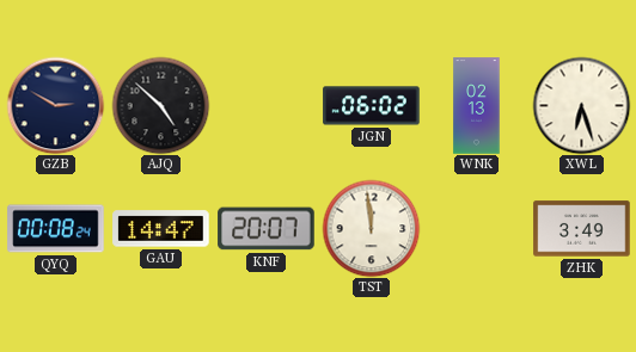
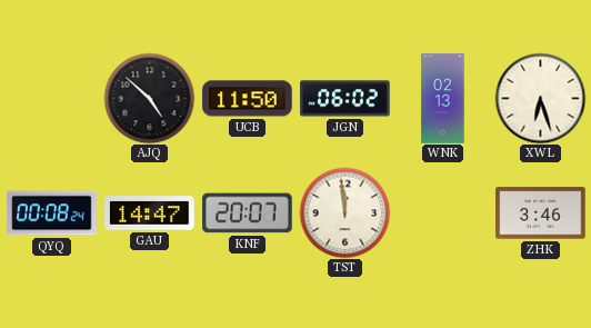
GZB: 2:50 -> none (55, 105)
UCB: none -> 11:50 (248, 99)
ZHK: 3:49 -> 3:46 (541, 213)
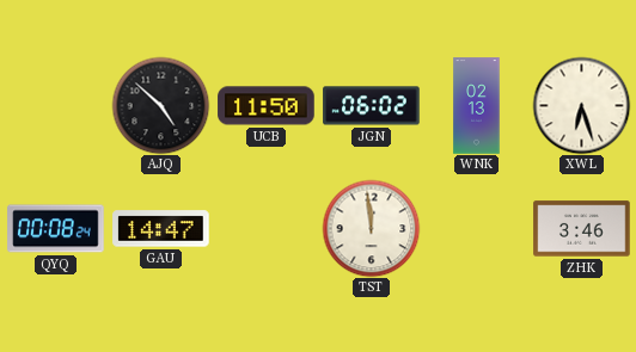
KNF: 20:07 -> none (248, 213)
